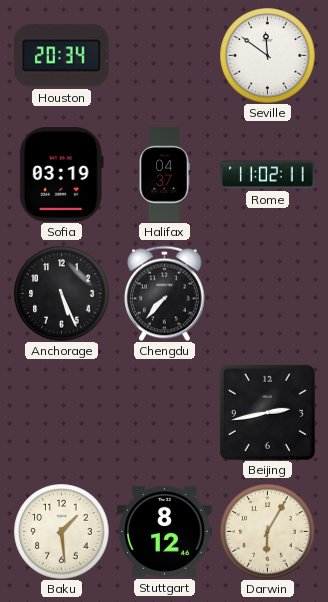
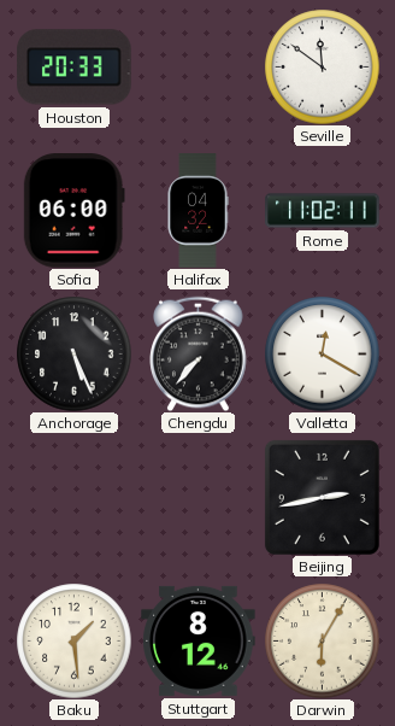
Houston: 20:34 -> 20:33 (75, 68)
Sofia: 03:19 -> 06:00 (73, 211)
Halifax: 04:37 -> 04:32 (197, 211)
Valletta: none -> 12:20 (322, 353)
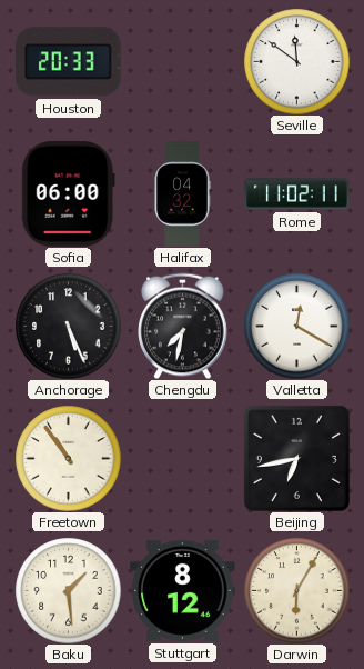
Chengdu: 7:37 -> 7:32 (183, 326)
Freetown: none -> 10:54 (68, 458)
Beijing: 2:43 -> 6:43 (296, 458)
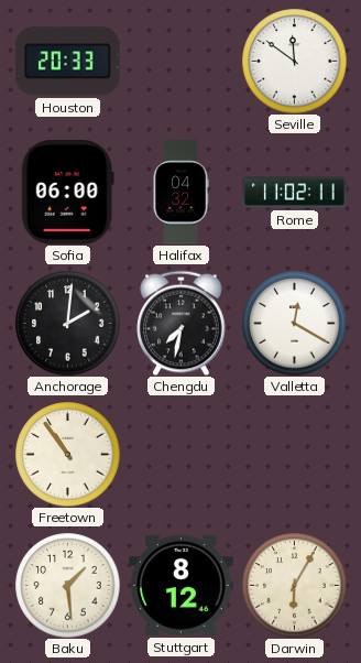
Anchorage: 5:26 -> 2:01 (67, 323)
Beijing: 6:43 -> none (296, 458)
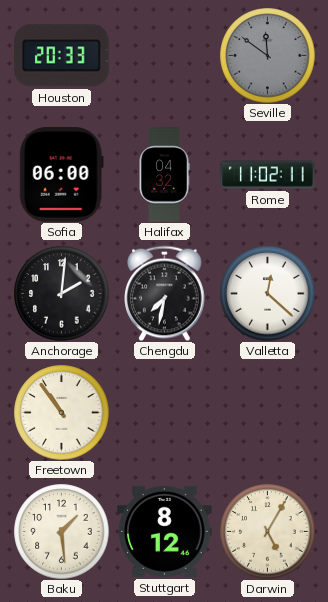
Seville dial: white -> grey (267, 55)
Valletta: 12:20 -> 12:22 (267, 293)
Darwin: 6:05 -> 5:05 (267, 531)
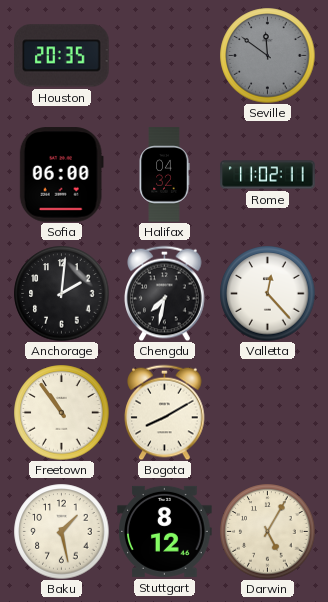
Houston: 20:33 -> 20:35 (62, 56)
Valletta: 12:22 -> 12:23 (267, 293)
Bogota: none -> 8:10 (165, 412)
Baku: 1:29 -> 1:28 (61, 531)
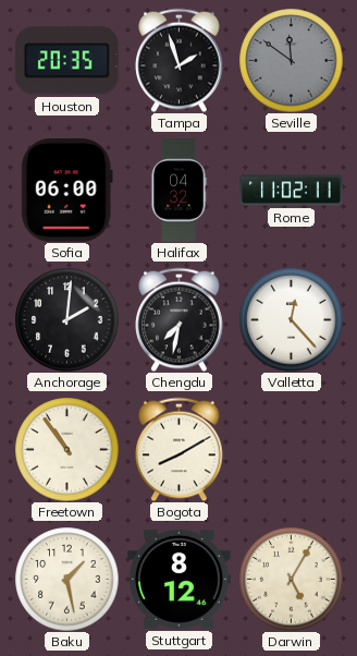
Tampa: none -> 1:57 (180, 60)
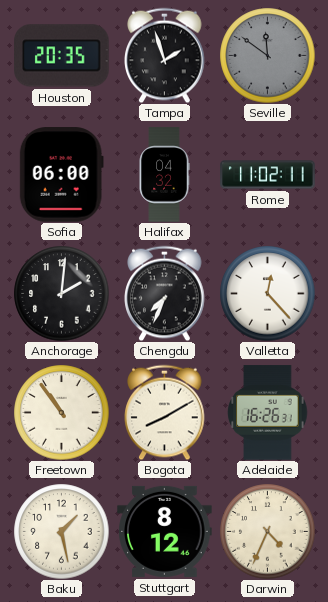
Chengdu: 7:32 -> 7:34 (165, 293)
Adelaide: none -> 16:26 (268, 413)
Darwin: 5:05 -> 4:34 (267, 531)
